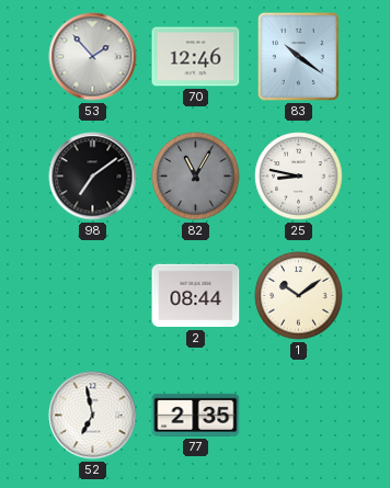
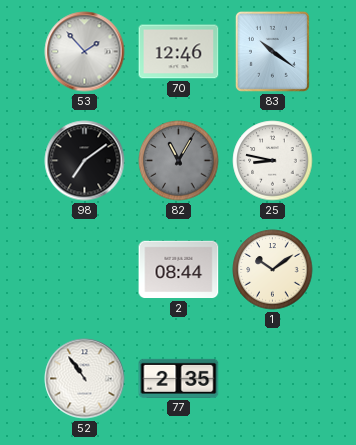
52: 6:58 -> 10:54 (85, 379)
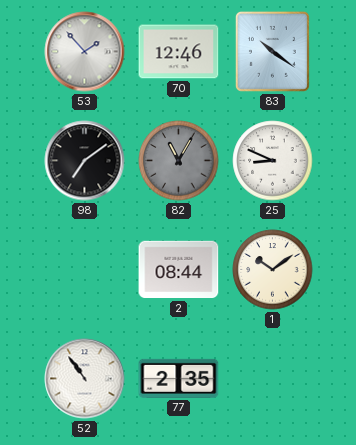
25: 8:47 -> 8:49 (273, 161)
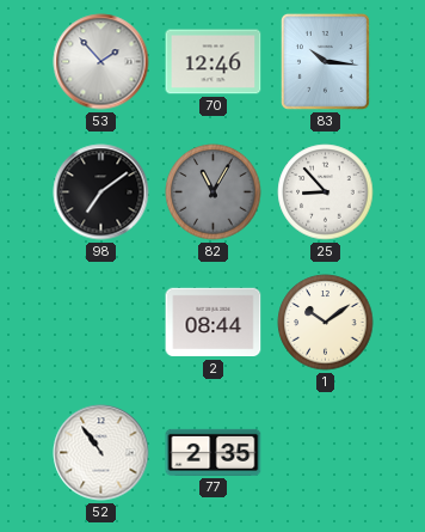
83: 10:21 -> 10:16 (325, 61)
25: 8:49 -> 8:53 (326, 192)
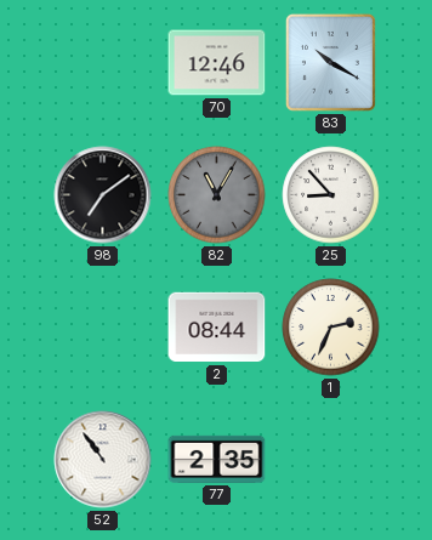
53: 1:53 -> none (101, 62)
83: 10:16 -> 10:20 (330, 62)
1: 10:09 -> 2:34 (331, 328)
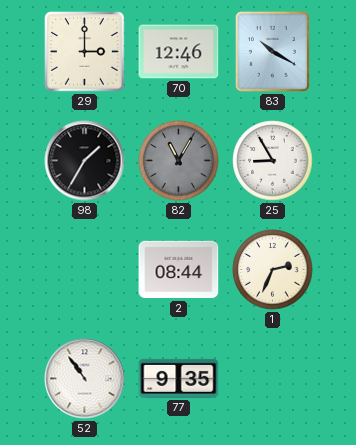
29: none -> 3:00 (85, 52)
98: 7:09 -> 1:35 (85, 161)
25: 8:53 -> 8:55 (273, 161)
77: 2:35 -> 9:35 (179, 378)
